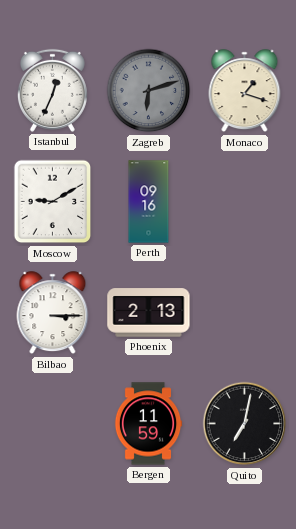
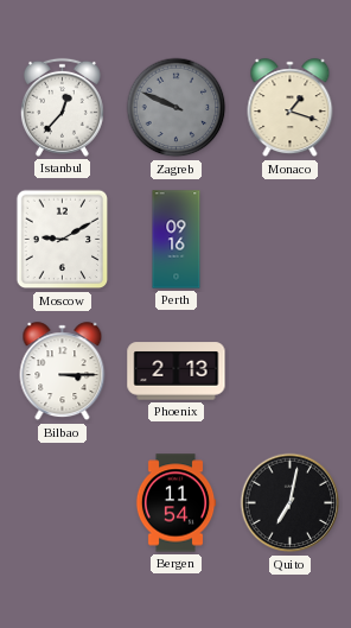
Istanbul: 12:34 -> 12:37 (62, 107)
Zagreb: 6:12 -> 9:49 (177, 108)
Bergen: 11:59 -> 11:54 (175, 503)
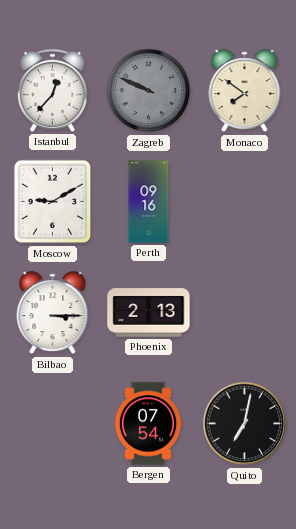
Monaco: 1:18 -> 7:51 (245, 91)
Bergen: 11:54 -> 07:54 (148, 424)
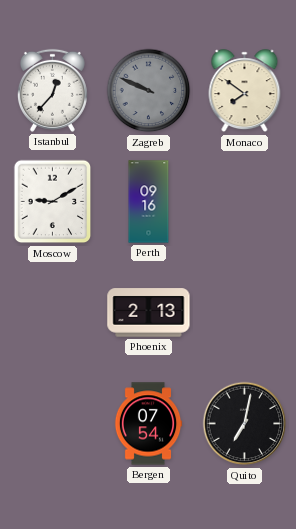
Bilbao: 3:15 -> none (53, 313)
